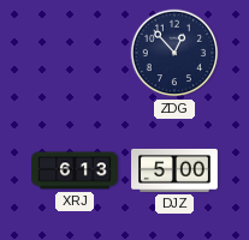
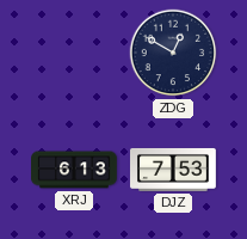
ZDG: 12:53 -> 12:50 (173, 53)
DJZ: 5:00 -> 7:53 (173, 170)
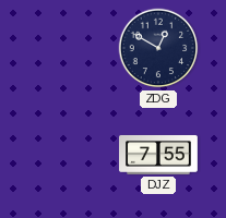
XRJ: 6:13 -> none (74, 170)
DJZ: 7:53 -> 7:55 (158, 155)
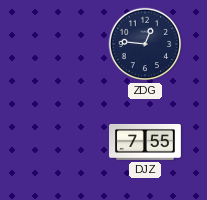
ZDG: 12:50 -> 12:46 (145, 44)
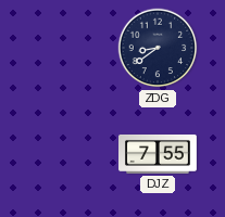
ZDG: 12:46 -> 8:39 (158, 48)
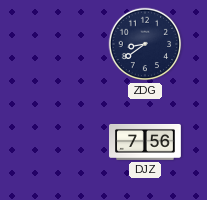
DJZ: 7:55 -> 7:56 (145, 142)
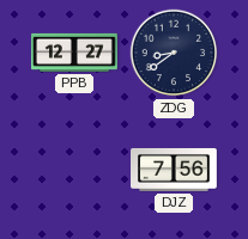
PPB: none -> 12:27 (75, 53)
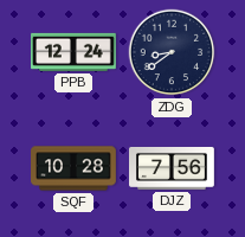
PPB: 12:27 -> 12:24 (75, 52)
SQF: none -> 10:28 (73, 168)
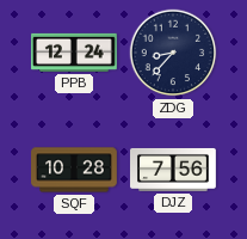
ZDG: 8:39 -> 8:37 (173, 53)
